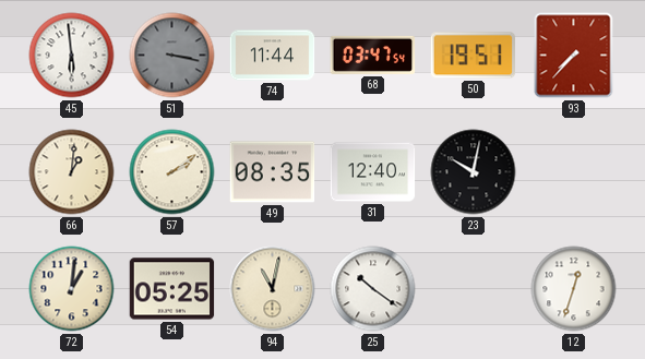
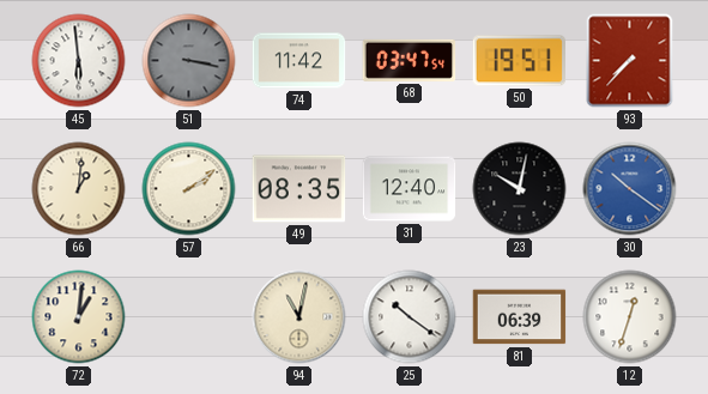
74: 11:44 -> 11:42 (299, 61)
30: none -> 10:21 (630, 189)
54: 05:25 -> none (172, 289)
81: none -> 06:39 (520, 317)
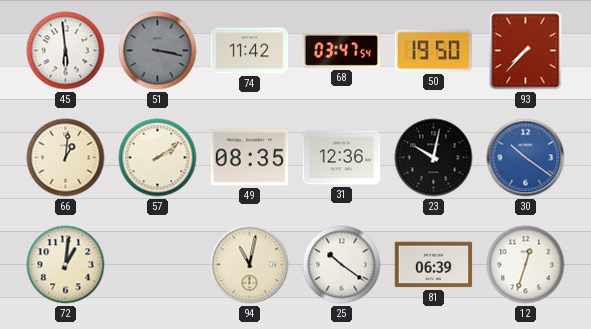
50: 19:51 -> 19:50 (434, 51)
31: 12:40 -> 12:36 (342, 158)
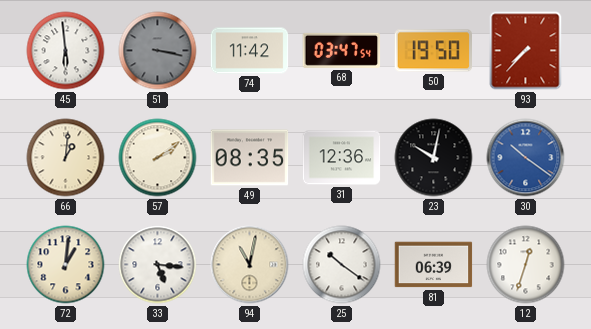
33: none -> 5:16 (158, 265)
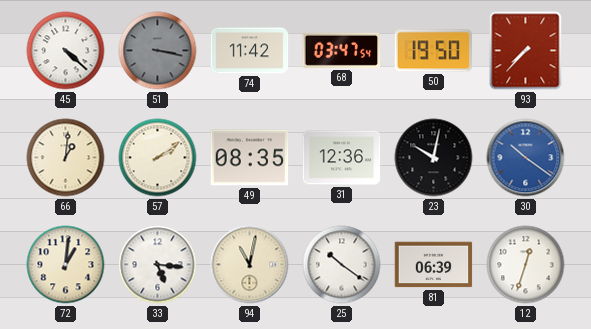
45: 5:59 -> 4:22 (66, 51)
